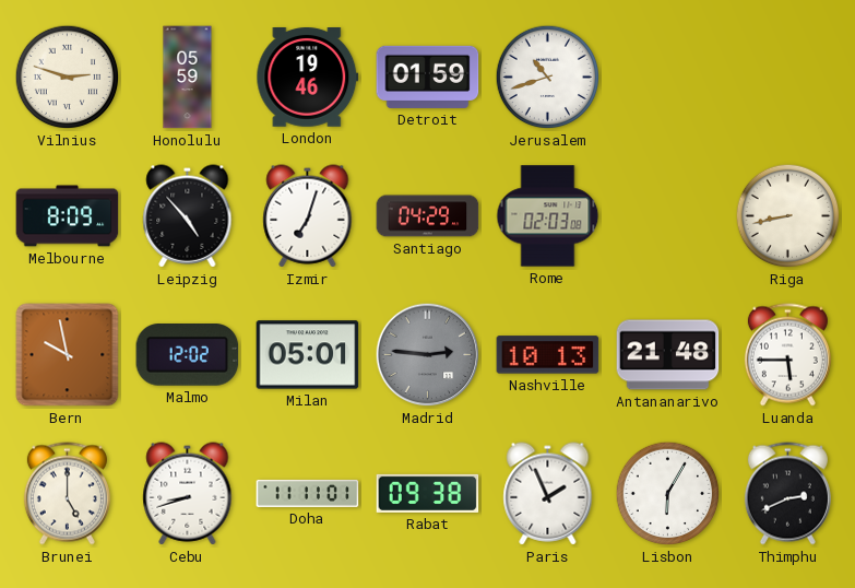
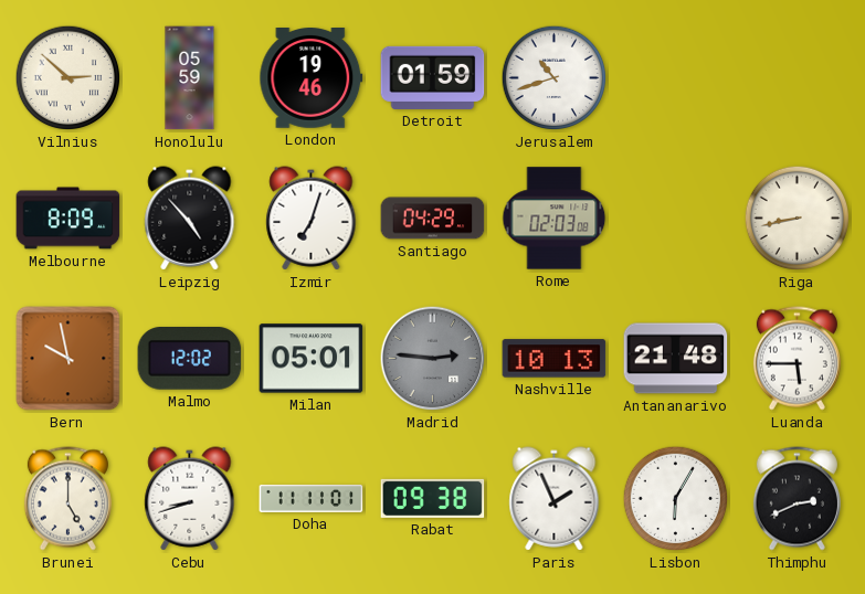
Vilnius: 2:48 -> 2:52 (68, 78)
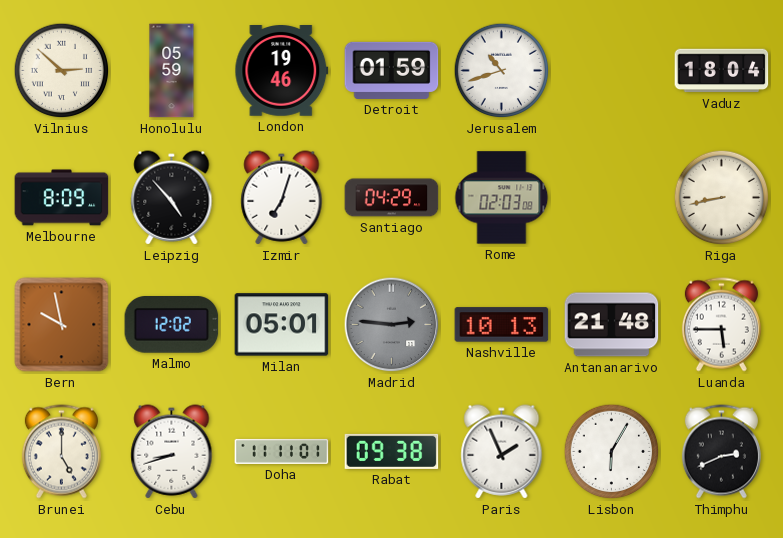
Vaduz: none -> 18:04 (722, 71)
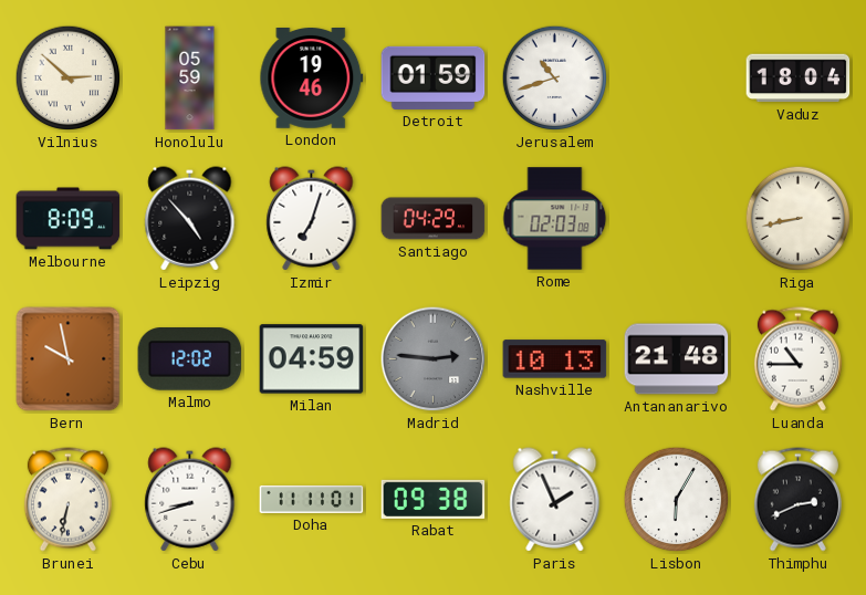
Milan: 05:01 -> 04:59 (312, 359)
Luanda: 5:45 -> 10:45 (797, 359)
Brunei: 5:00 -> 6:32 (67, 500)
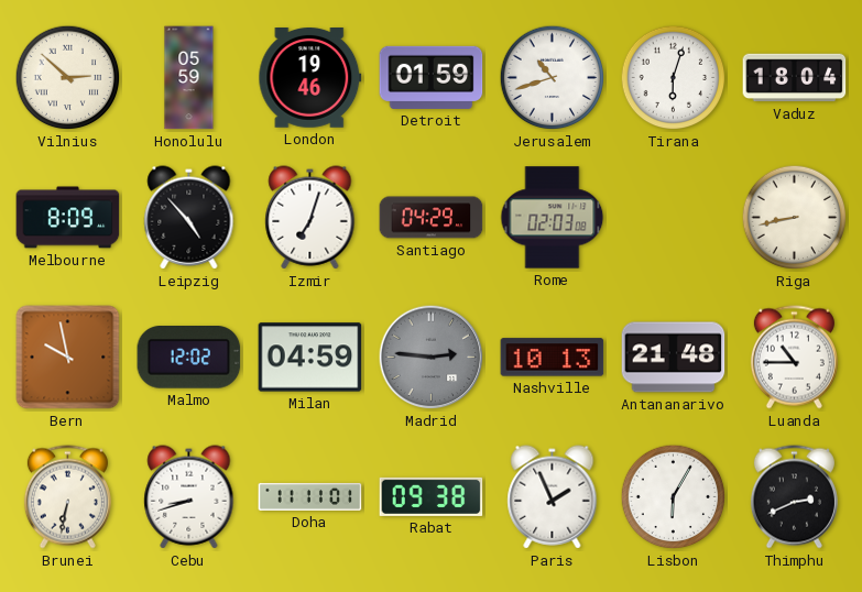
Tirana: none -> 6:03 (674, 78)
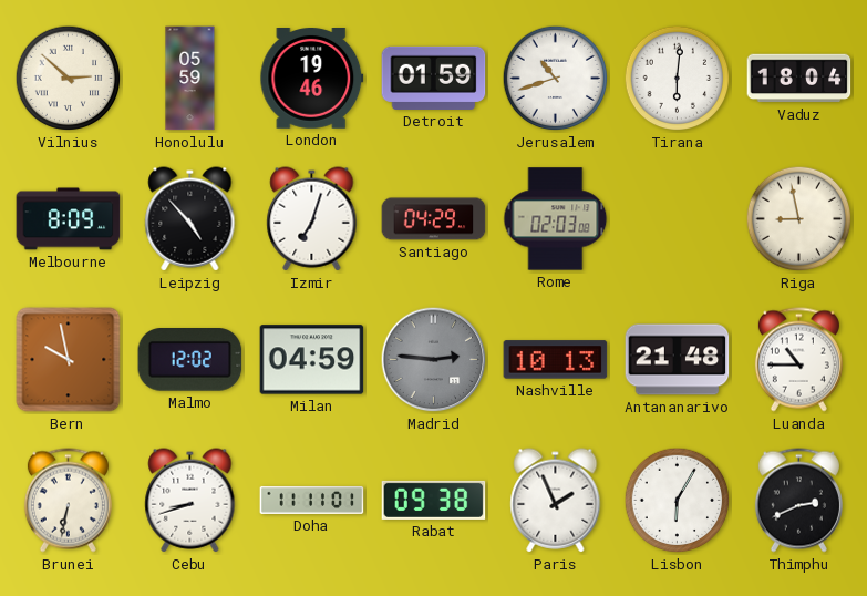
Tirana: 6:03 -> 6:01 (678, 79)
Riga: 8:43 -> 8:58 (799, 219)
